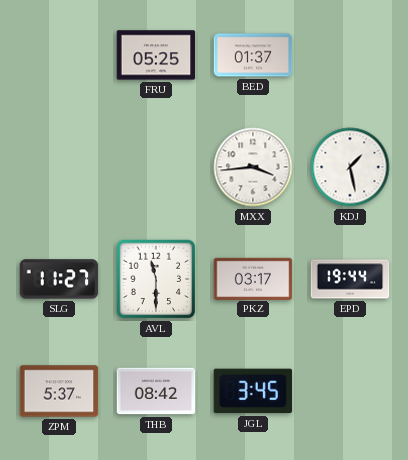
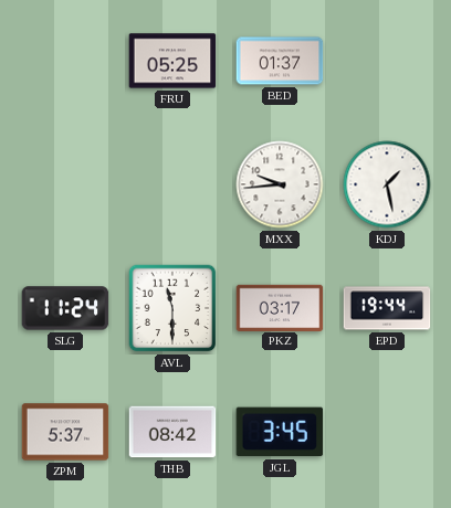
MXX: 3:44 -> 9:44 (280, 184)
SLG: 11:27 -> 11:24 (65, 308)
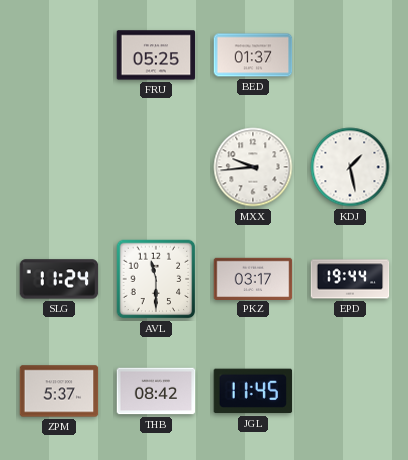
JGL: 3:45 -> 11:45 (253, 391)
